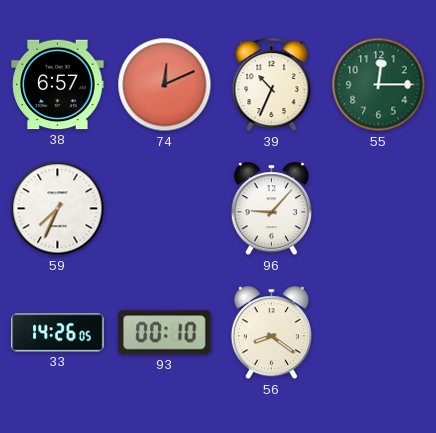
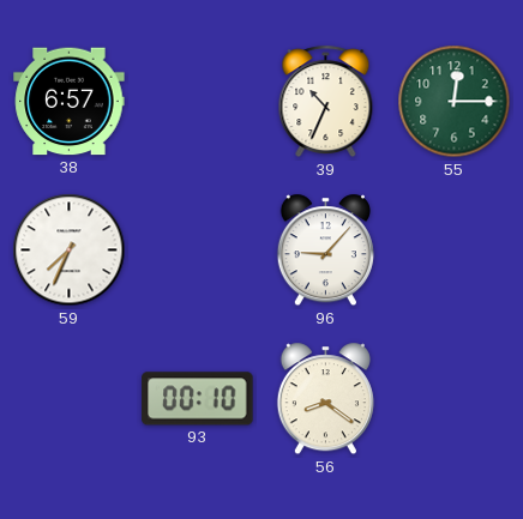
74: 12:11 -> none (165, 85)
33: 14:26 -> none (58, 333)
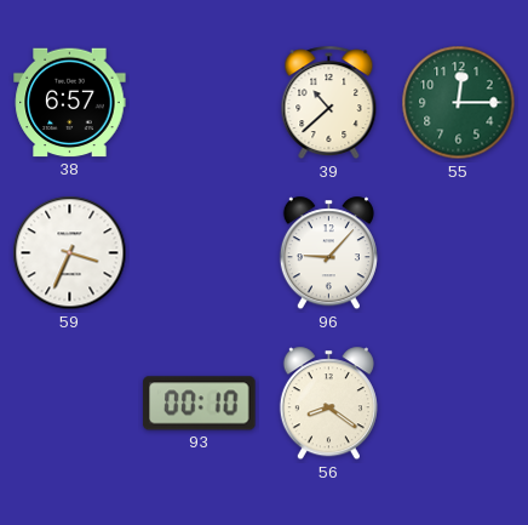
39: 10:34 -> 10:38 (329, 103)
59: 7:34 -> 3:34 (70, 253)
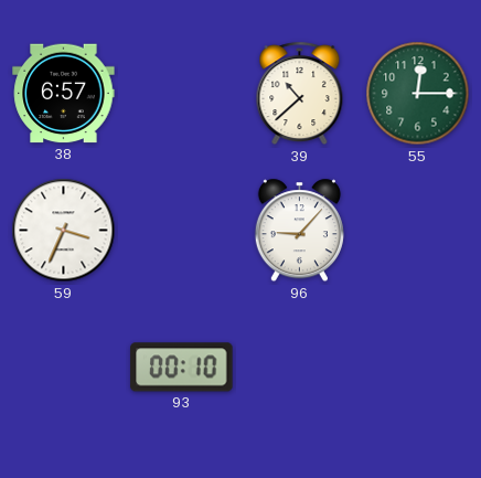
56: 8:21 -> none (328, 404)
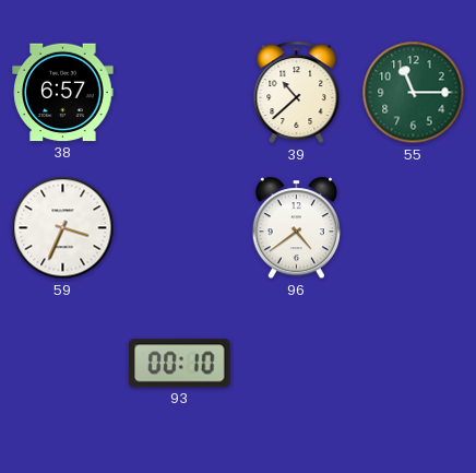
55: 12:15 -> 11:15 (414, 93)
96: 9:07 -> 4:39 (296, 228)
